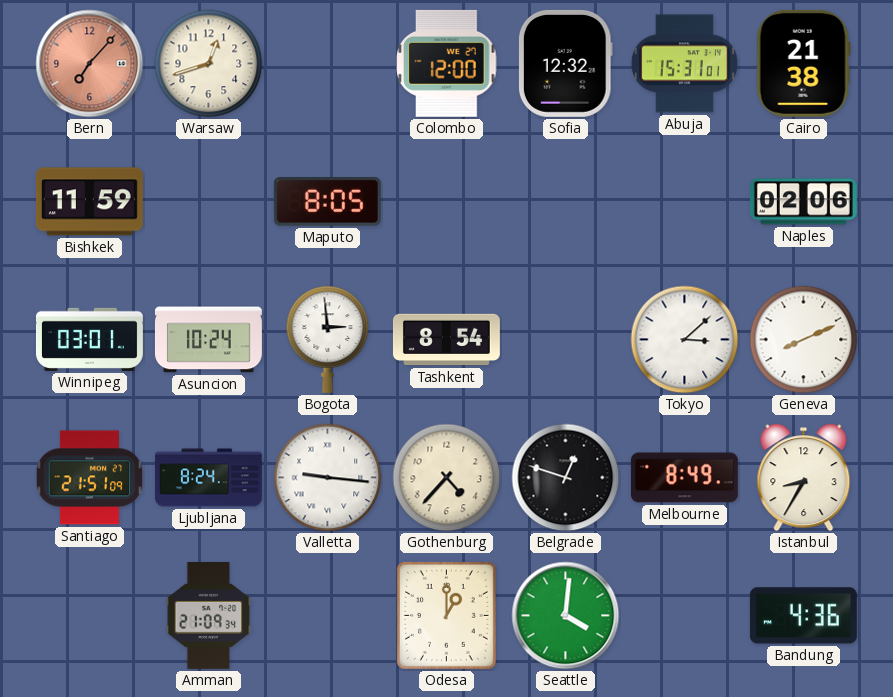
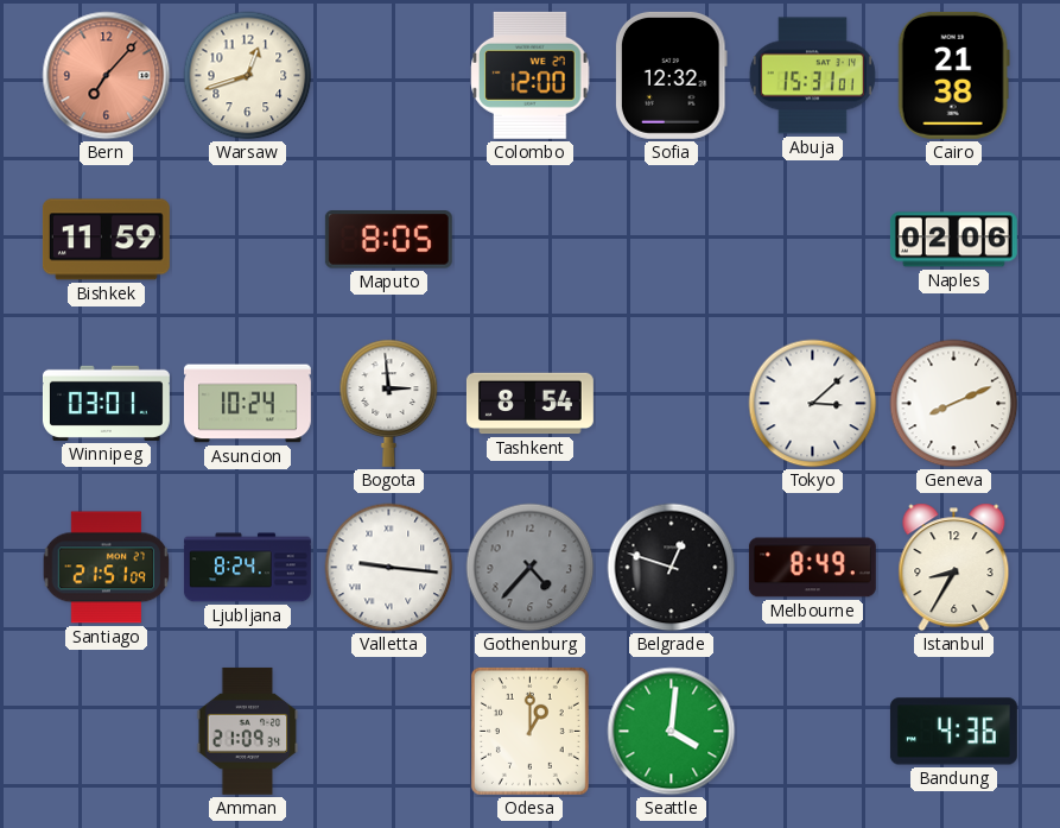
Gothenburg dial: cream -> grey (531, 568)
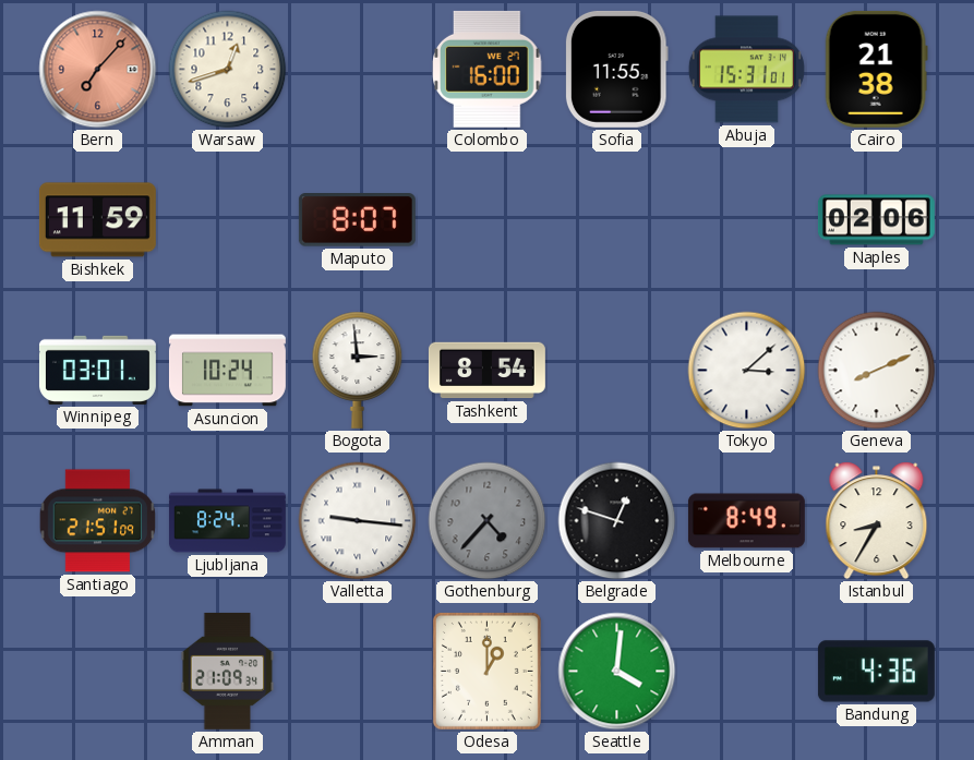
Colombo: 12:00 -> 16:00 (488, 69)
Sofia: 12:32 -> 11:55 (616, 69)
Maputo: 8:05 -> 8:07 (357, 220)
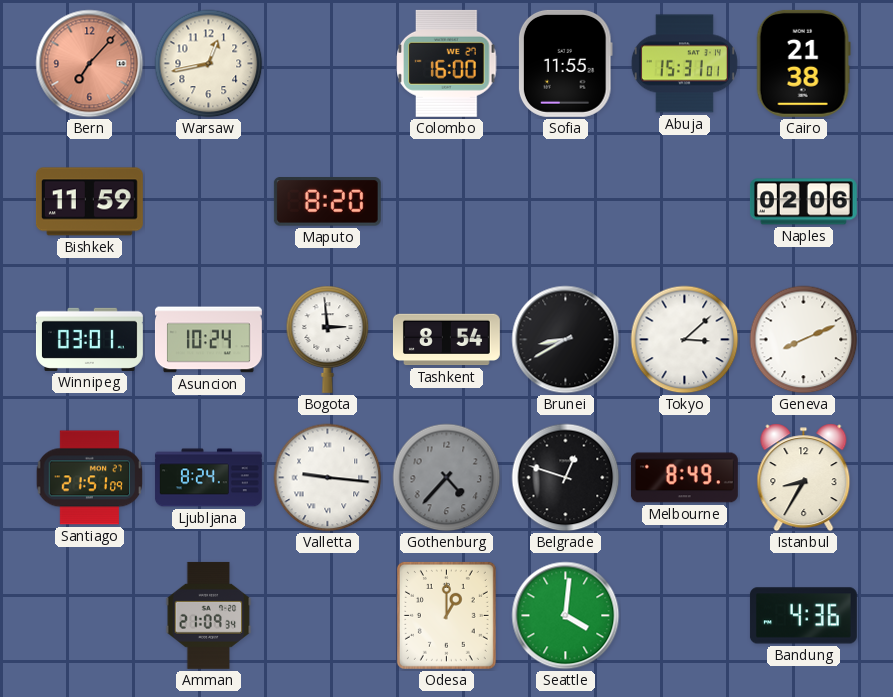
Warsaw: 12:42 -> 12:43 (209, 64)
Maputo: 8:07 -> 8:20 (327, 202)
Brunei: none -> 8:40 (566, 340)
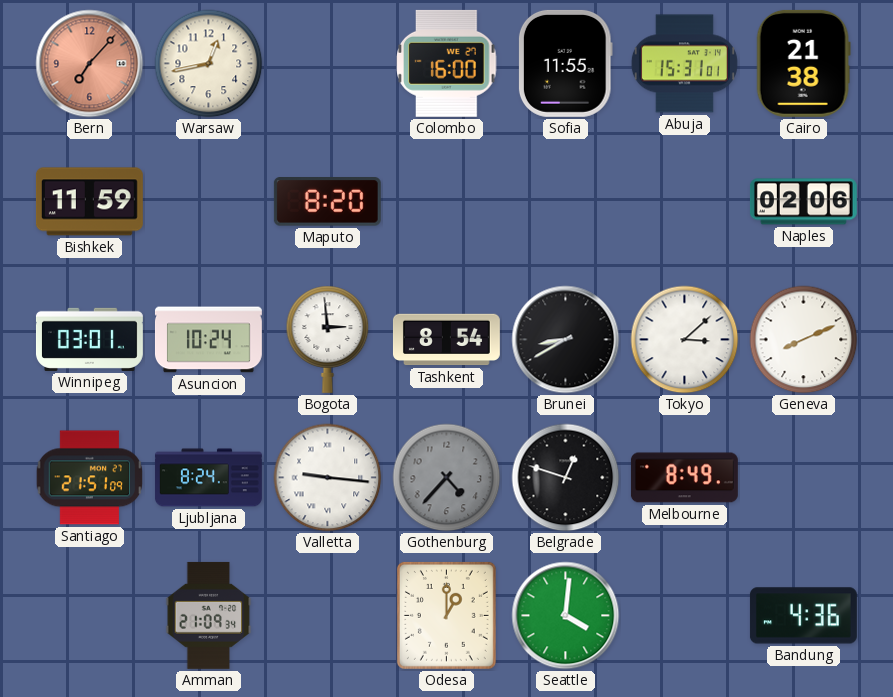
Istanbul: 8:35 -> none (804, 478)
